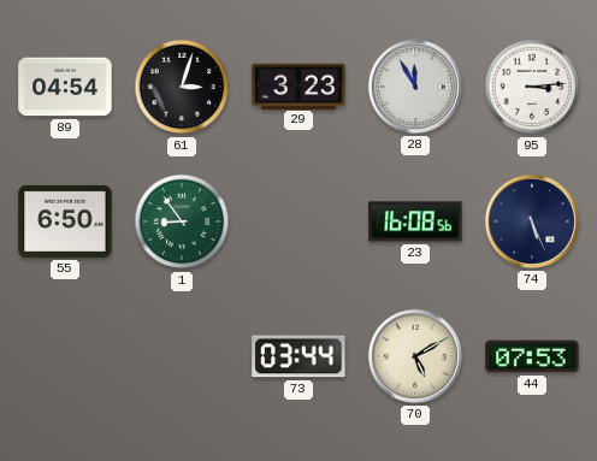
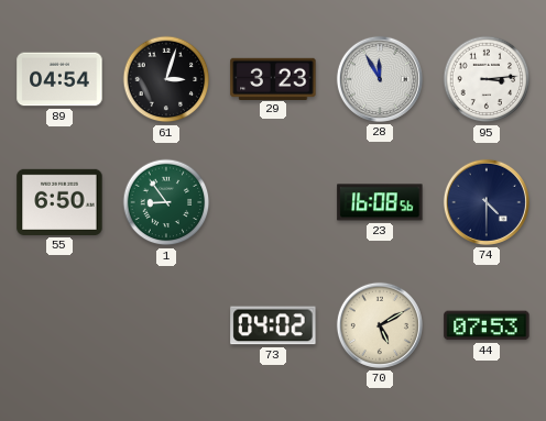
74: 5:26 -> 4:30 (487, 202)
73: 03:44 -> 04:02 (273, 325)
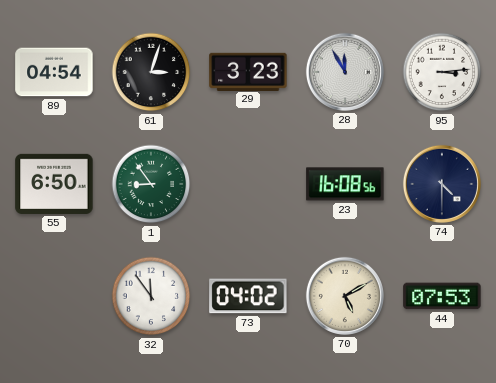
32: none -> 11:54 (151, 296)
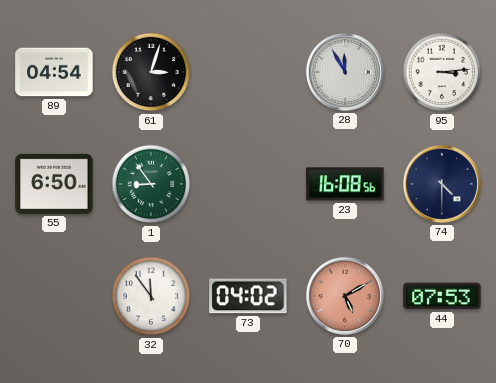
29: 3:23 -> none (248, 71)
70 dial: cream -> salmon (345, 296)
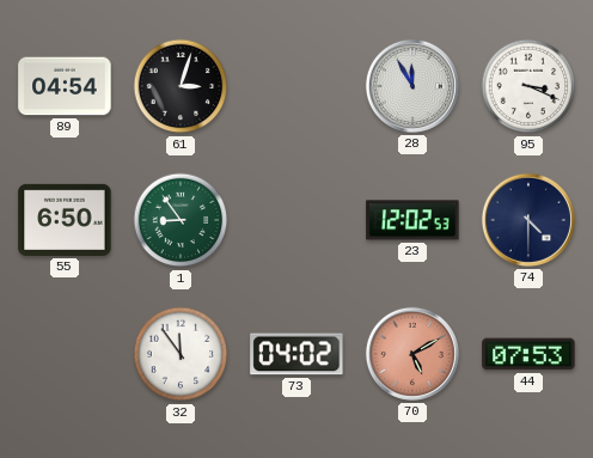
95: 3:14 -> 3:19 (528, 86)
23: 16:08 -> 12:02 (412, 220)
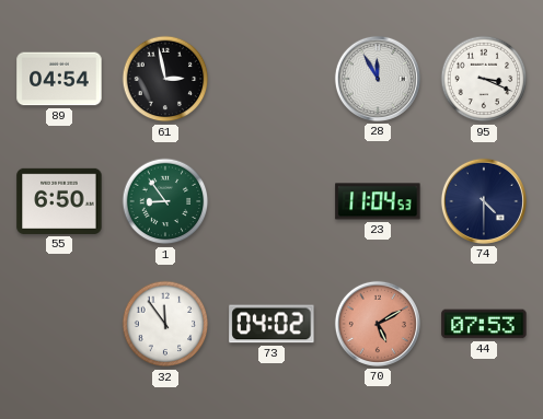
61: 3:03 -> 2:58 (165, 79)
23: 12:02 -> 11:04 (378, 201)
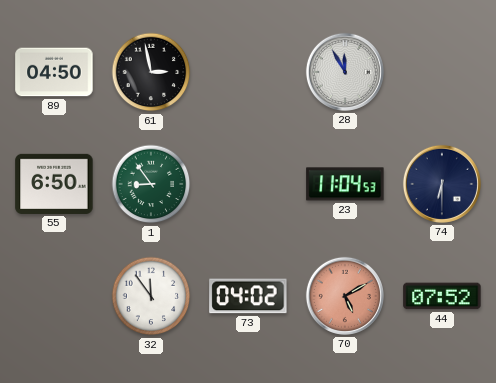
89: 04:54 -> 04:50 (54, 72)
95: 3:19 -> none (484, 79)
74: 4:30 -> 6:30 (442, 184)
44: 07:53 -> 07:52 (442, 296)
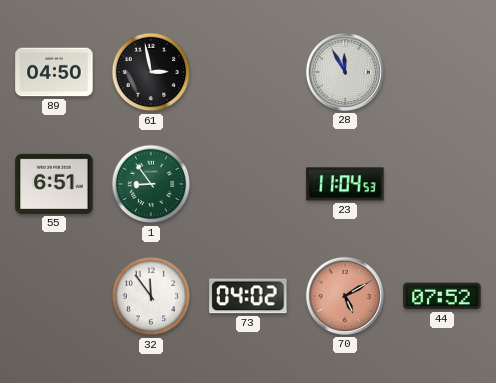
55: 6:50 -> 6:51 (54, 184)
74: 6:30 -> none (442, 184)
